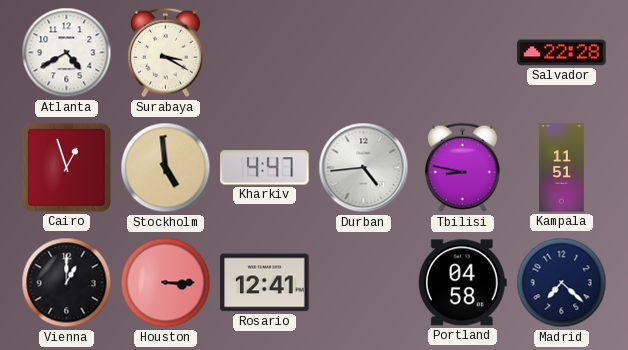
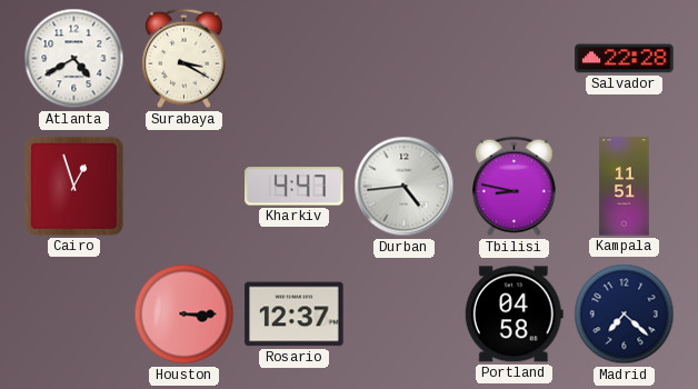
Stockholm: 4:59 -> none (166, 168)
Vienna: 1:00 -> none (67, 283)
Rosario: 12:41 -> 12:37 (295, 315)
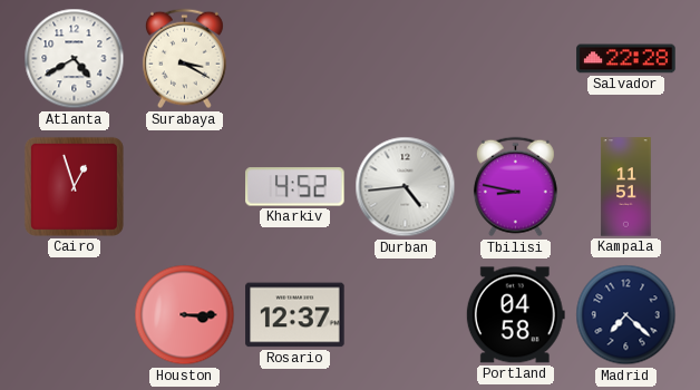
Kharkiv: 4:47 -> 4:52 (295, 187)
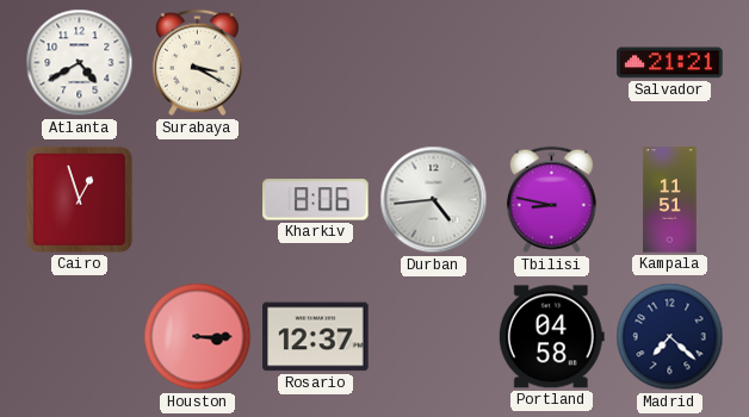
Salvador: 22:28 -> 21:21 (670, 63)
Kharkiv: 4:52 -> 8:06 (316, 200)
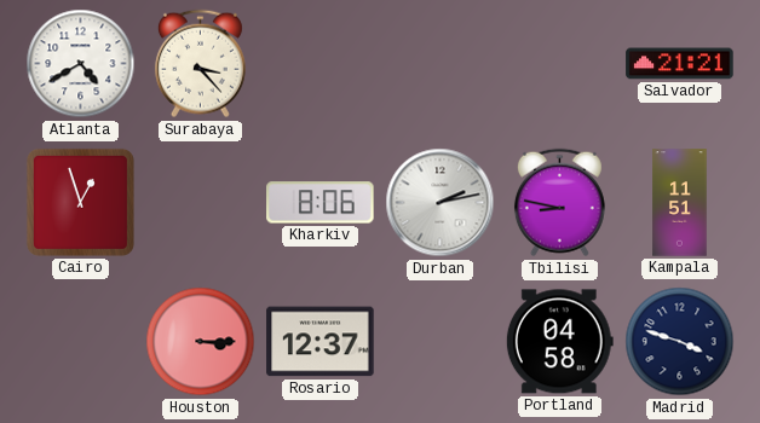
Surabaya: 3:20 -> 3:23 (200, 64)
Durban: 4:44 -> 2:13 (441, 203)
Madrid: 7:22 -> 3:48 (680, 342)
